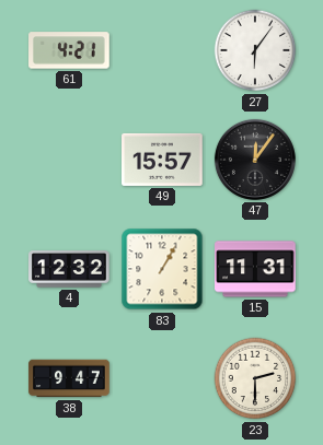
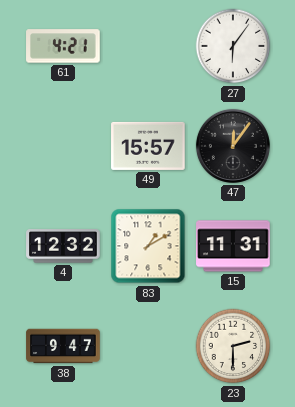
83: 1:05 -> 1:10 (148, 246)
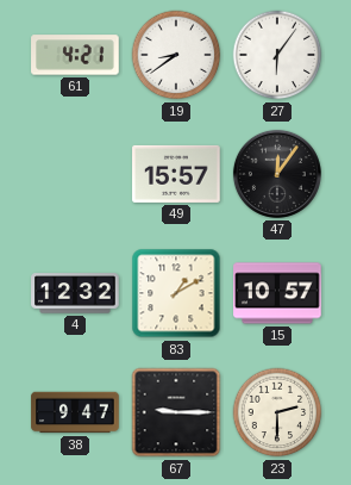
19: none -> 8:39 (176, 55)
15: 11:31 -> 10:57 (277, 293)
67: none -> 9:15 (176, 412)
